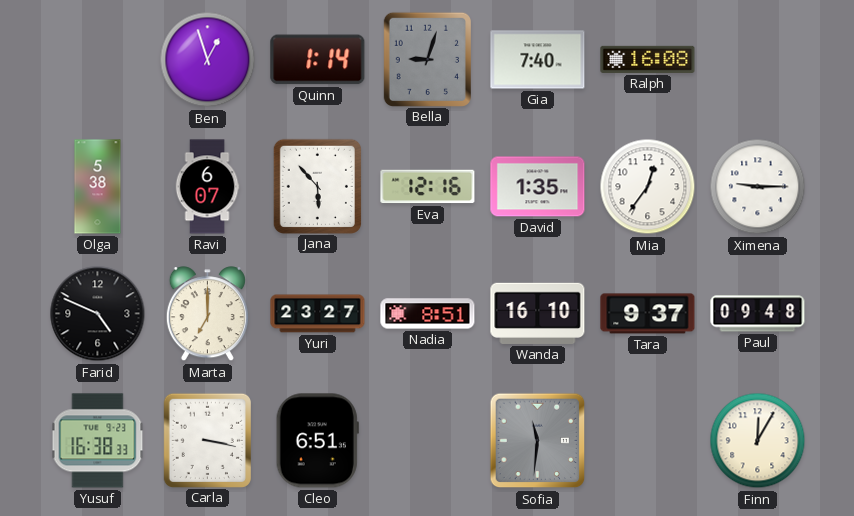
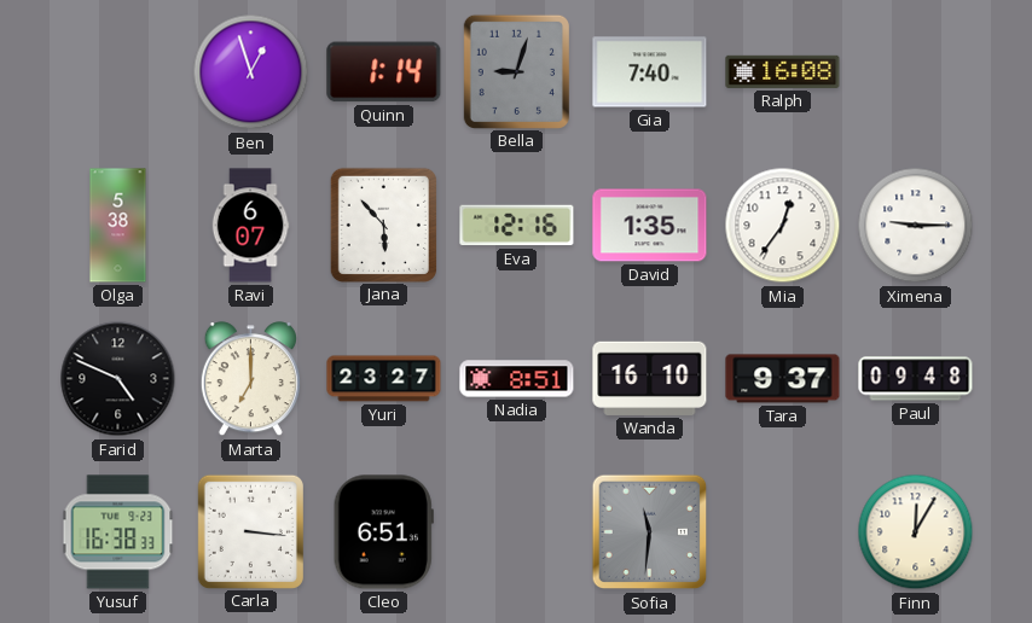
Carla: 3:17 -> 3:16 (250, 531)
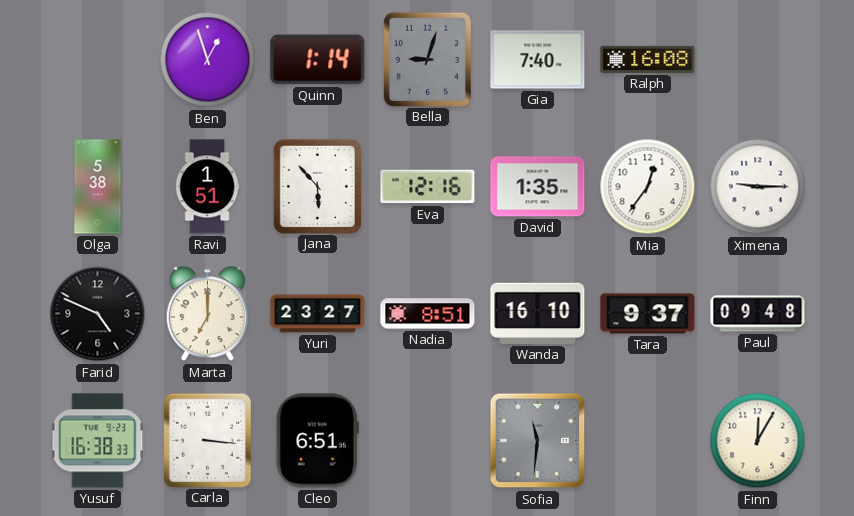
Ravi: 6:07 -> 1:51 (207, 187)
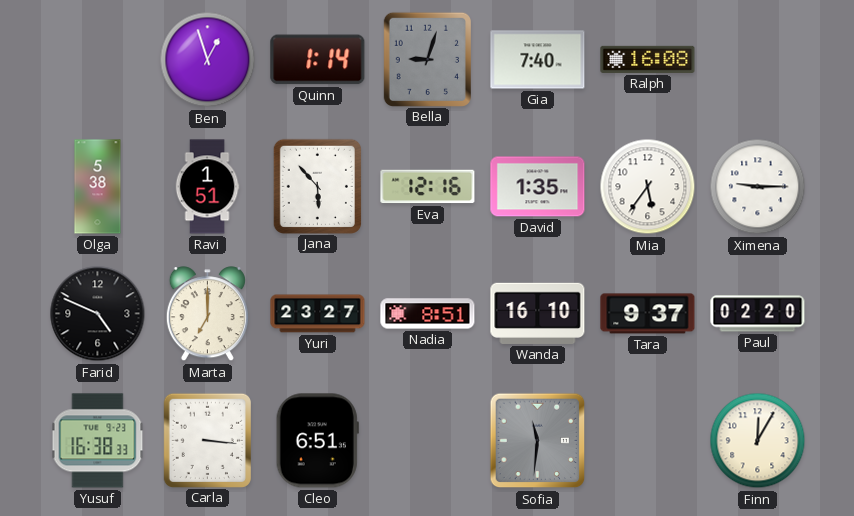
Mia: 12:36 -> 5:36 (648, 187)
Paul: 09:48 -> 02:20 (758, 314)
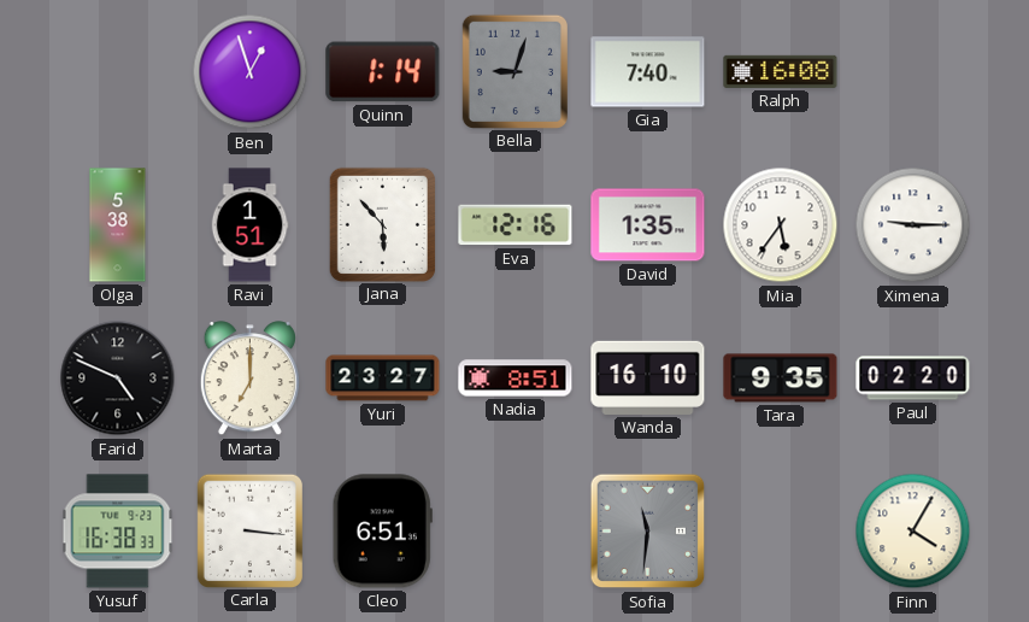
Tara: 9:37 -> 9:35 (781, 379)
Finn: 12:05 -> 4:05 (913, 532)
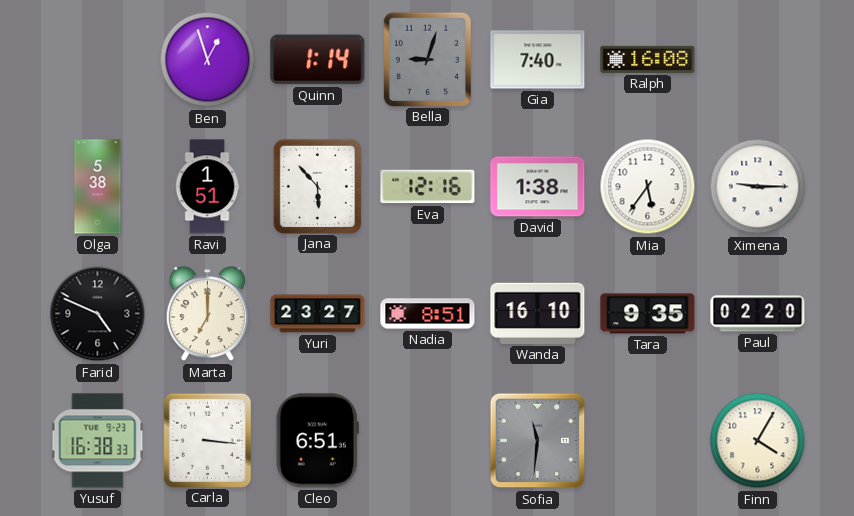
David: 1:35 -> 1:38 (538, 187)
